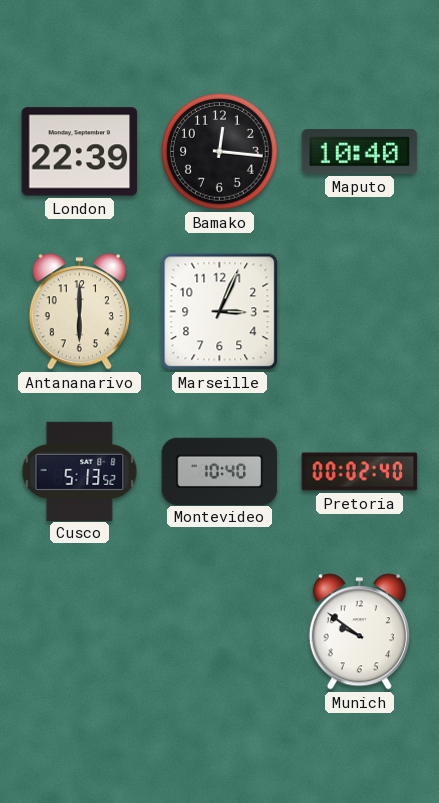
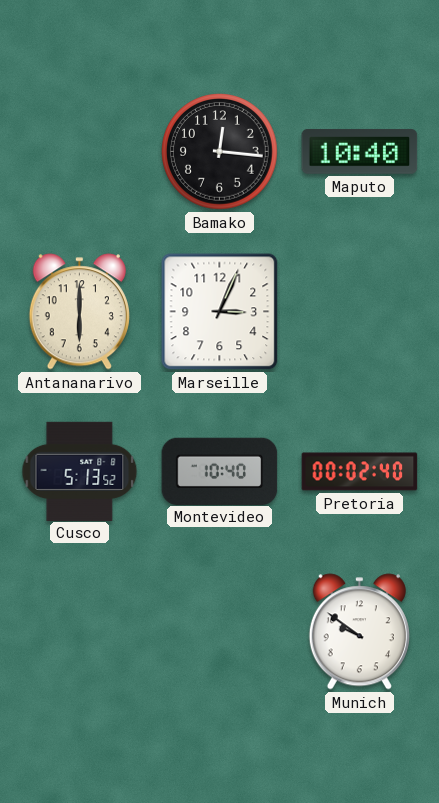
London: 22:39 -> none (80, 152)
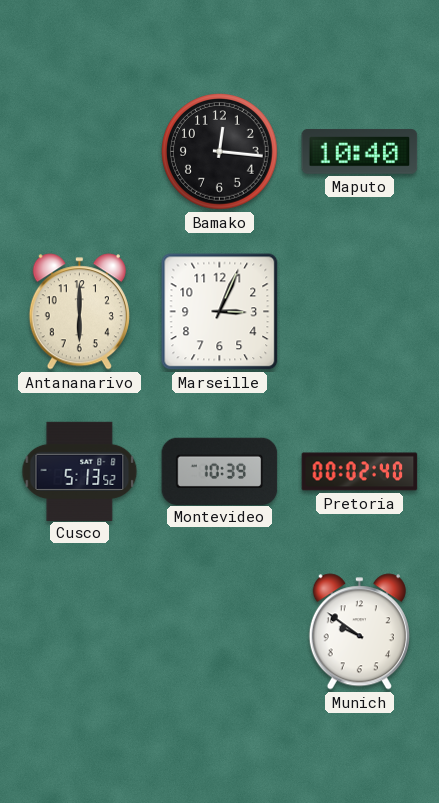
Montevideo: 10:40 -> 10:39 (220, 471)
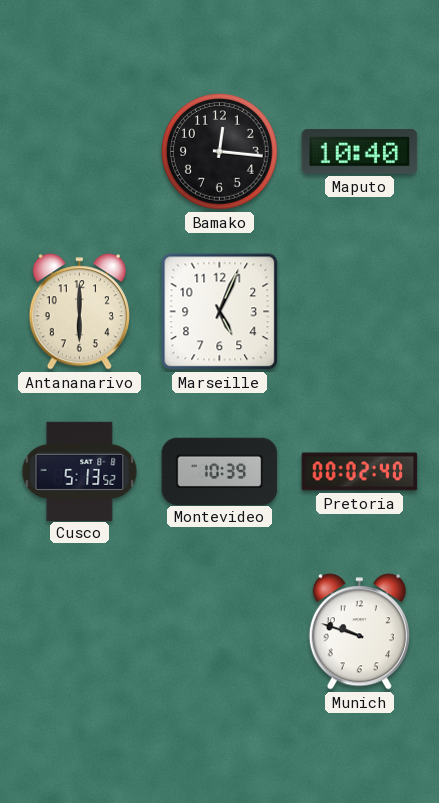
Marseille: 3:04 -> 5:04 (220, 312)
Munich: 9:51 -> 9:48 (359, 632)
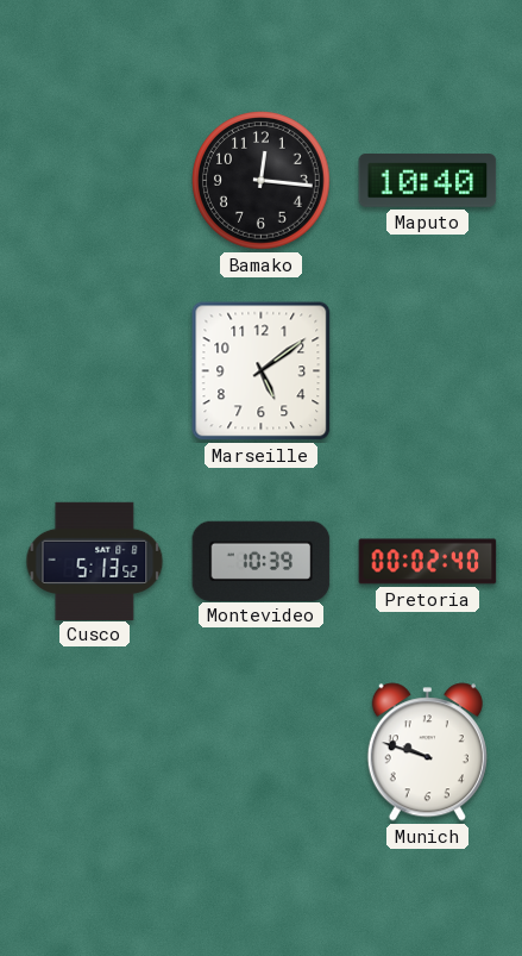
Antananarivo: 6:00 -> none (79, 312)
Marseille: 5:04 -> 5:09 (262, 371)
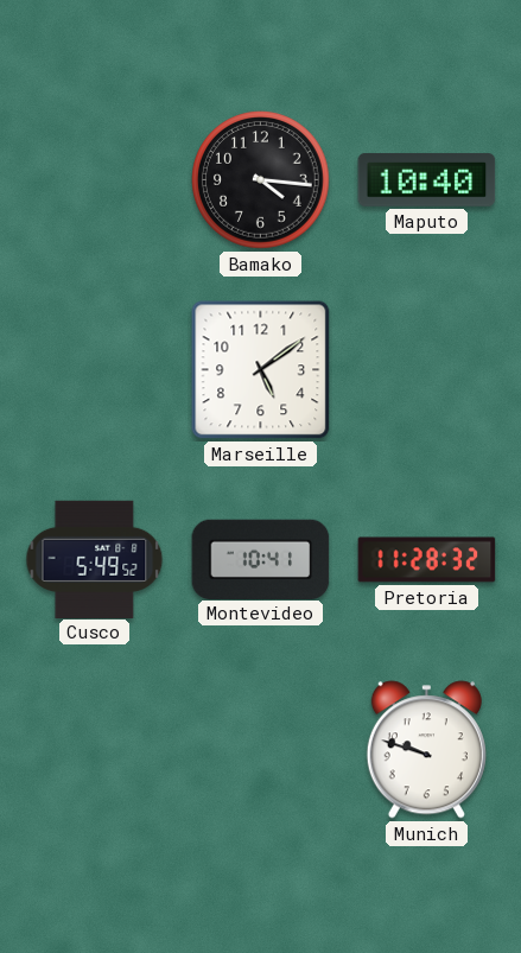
Bamako: 12:16 -> 4:16 (261, 180)
Cusco: 5:13 -> 5:49 (95, 559)
Montevideo: 10:39 -> 10:41 (261, 559)
Pretoria: 00:02 -> 11:28 (427, 560)
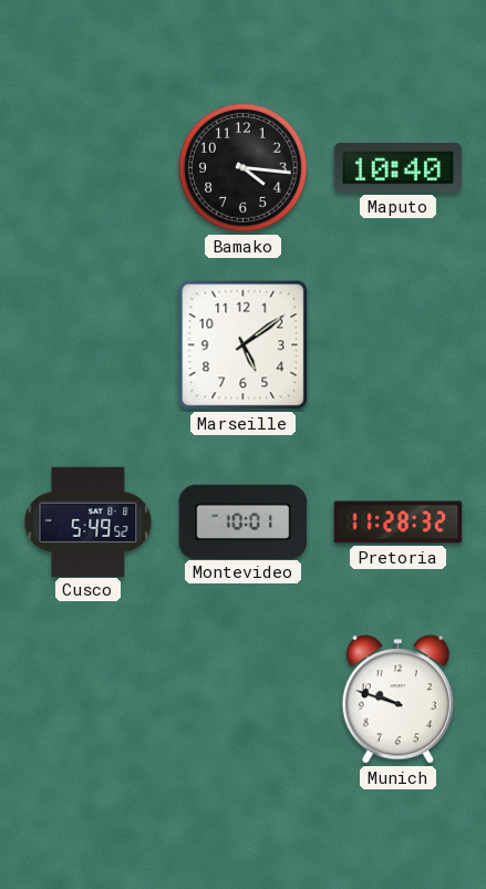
Montevideo: 10:41 -> 10:01 (244, 521)
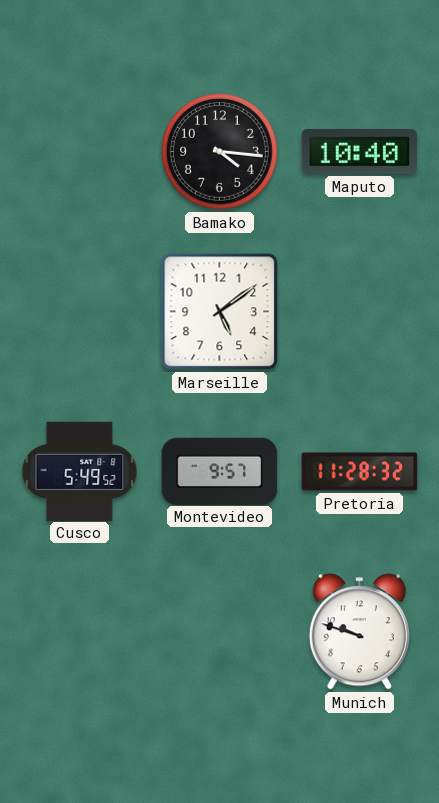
Montevideo: 10:01 -> 9:57 (220, 471)
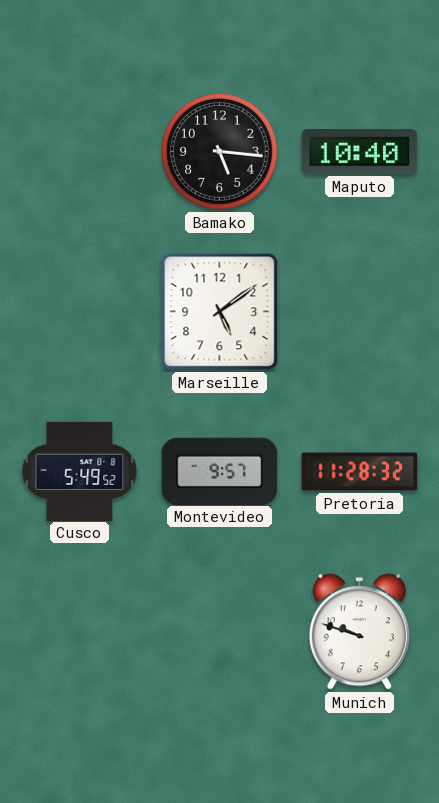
Bamako: 4:16 -> 5:16 (220, 152)
